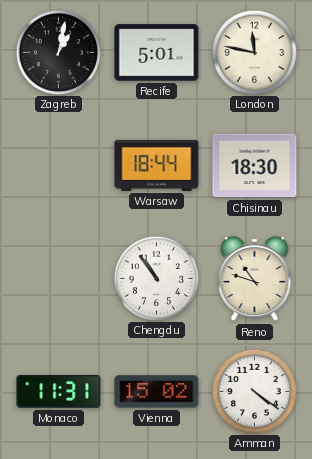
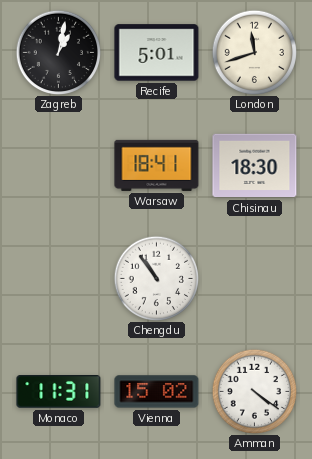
London: 11:47 -> 11:42 (254, 52)
Warsaw: 18:44 -> 18:41 (157, 165)
Reno: 10:48 -> none (255, 279)
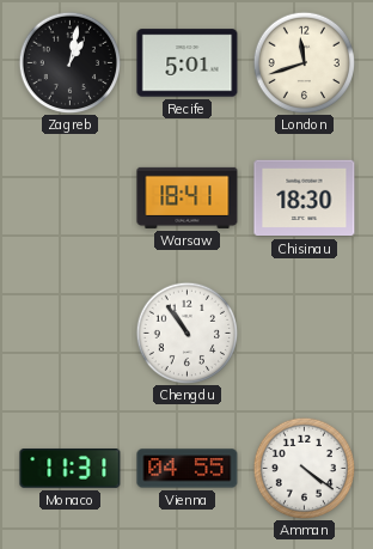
Vienna: 15:02 -> 04:55 (188, 469)
